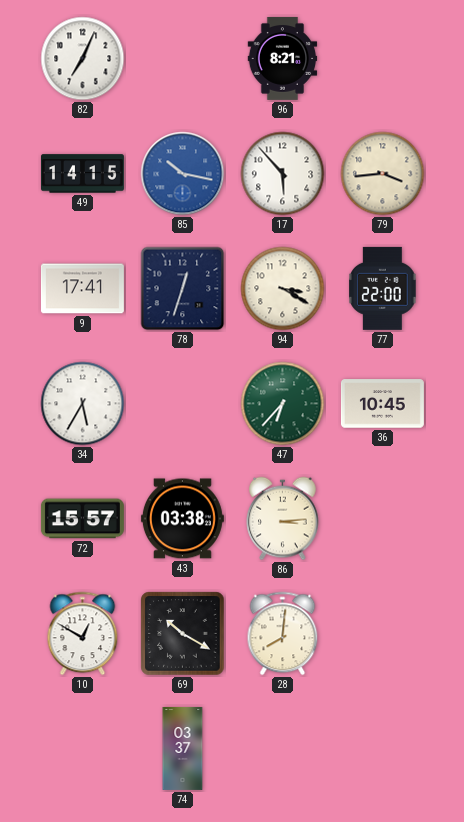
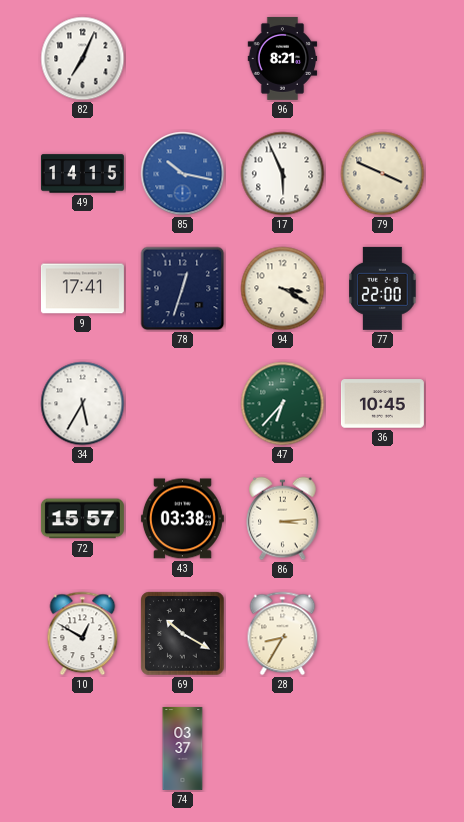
17: 5:53 -> 5:56 (283, 174)
79: 3:44 -> 3:49 (383, 174)
28: 8:01 -> 8:35 (283, 634)
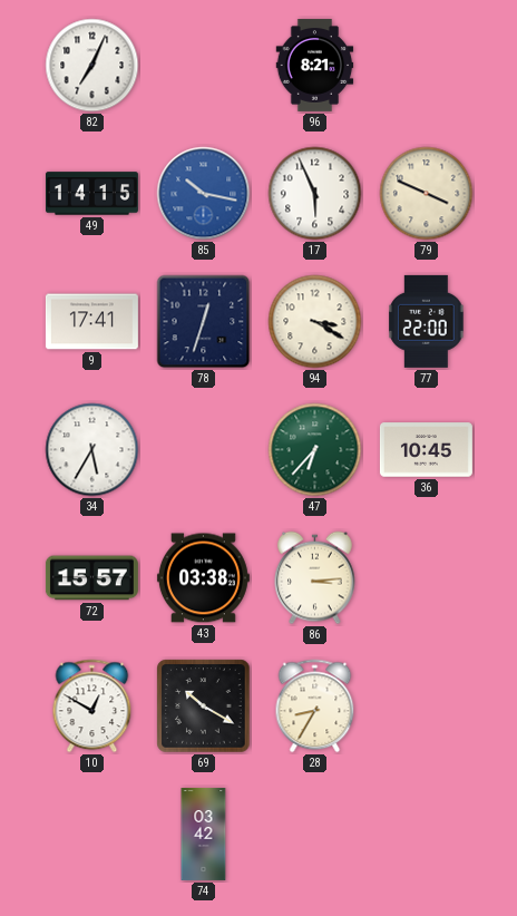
74: 03:37 -> 03:42 (204, 834)
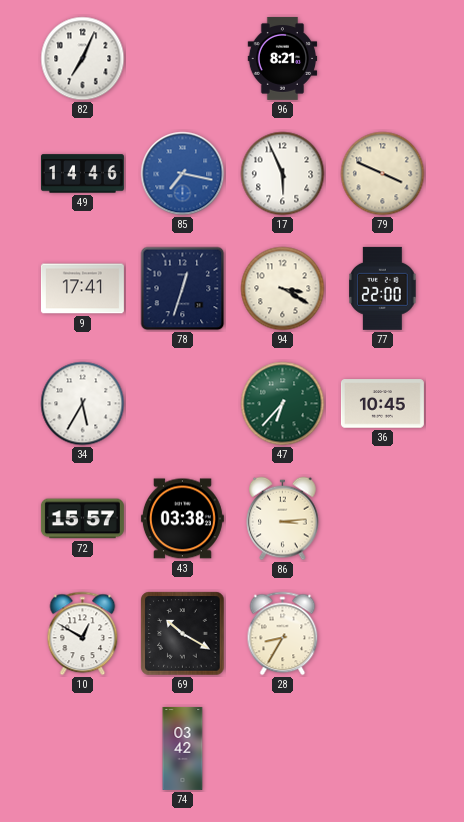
49: 14:15 -> 14:46 (82, 174)
85: 10:17 -> 7:17 (183, 174)
